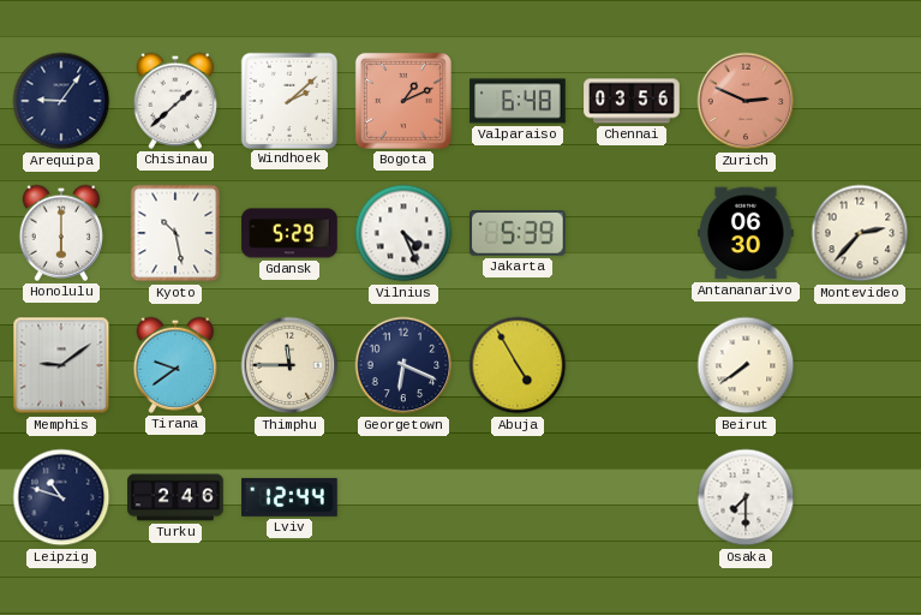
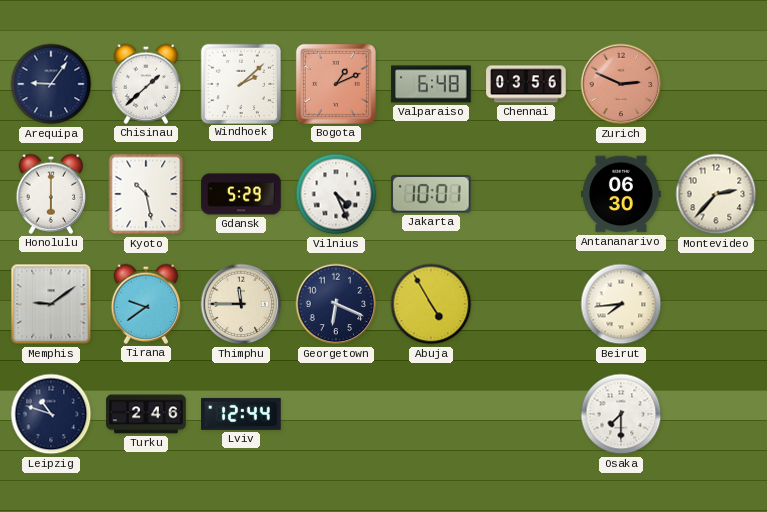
Jakarta: 5:39 -> 10:01 (432, 195)
Beirut: 7:39 -> 7:44 (621, 304)
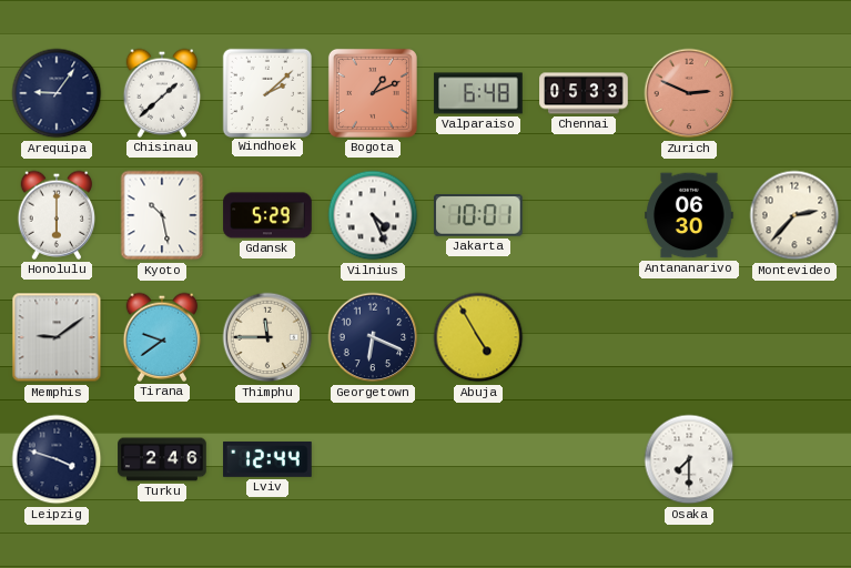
Chennai: 03:56 -> 05:33 (584, 93)
Beirut: 7:44 -> none (621, 304)
Leipzig: 10:48 -> 3:48 (57, 459)
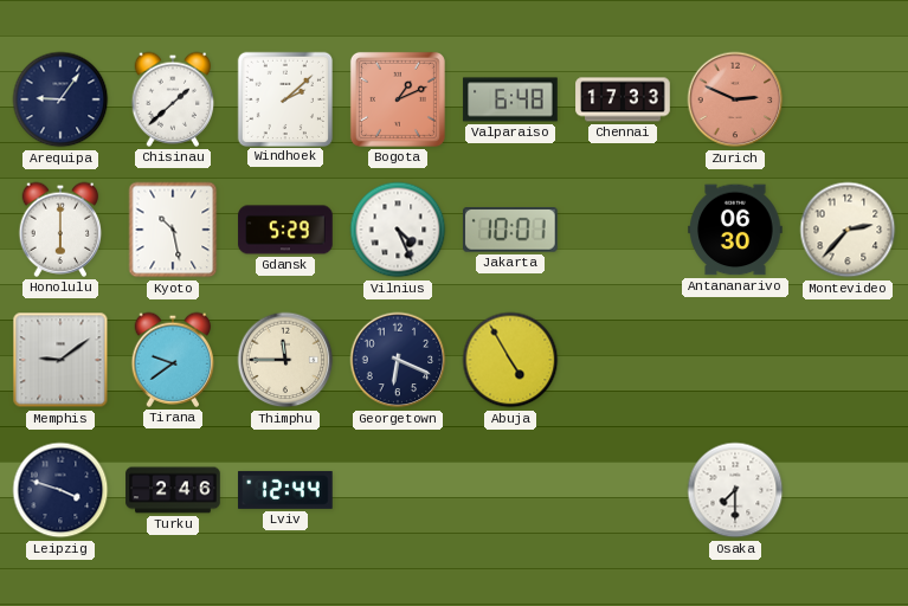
Chennai: 05:33 -> 17:33 (623, 99)
